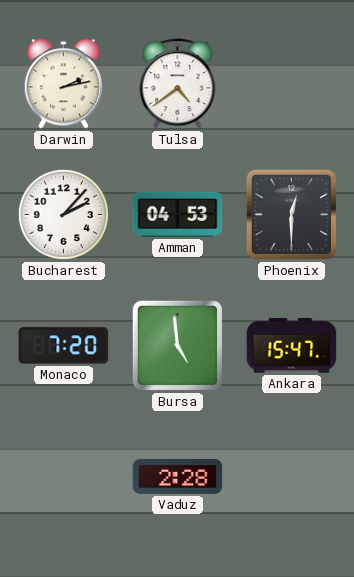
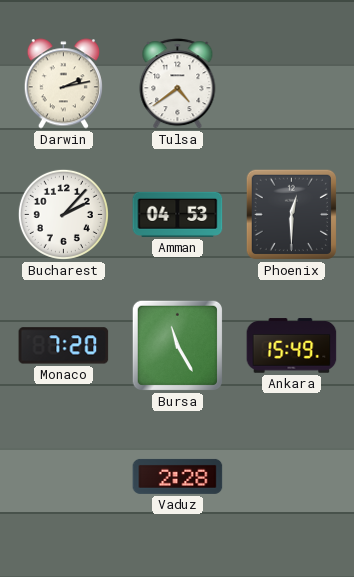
Bursa: 4:59 -> 11:25 (177, 345)
Ankara: 15:47 -> 15:49 (292, 346)
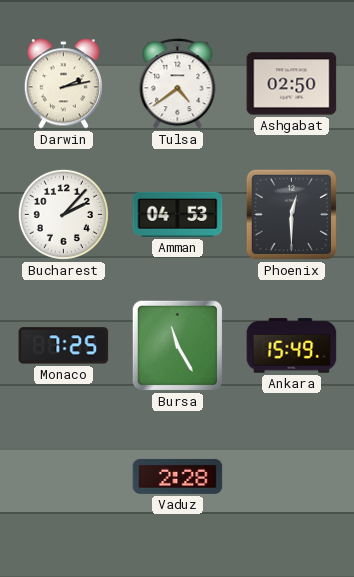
Ashgabat: none -> 02:50 (292, 84)
Monaco: 7:20 -> 7:25 (64, 346)
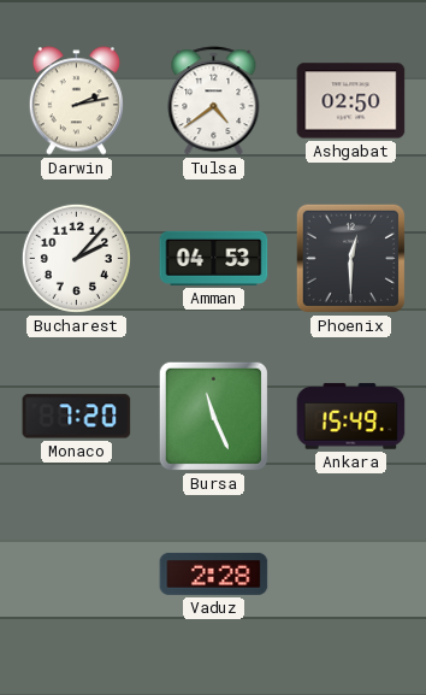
Monaco: 7:25 -> 7:20 (77, 417)
Bursa: 11:25 -> 11:26 (213, 416)
